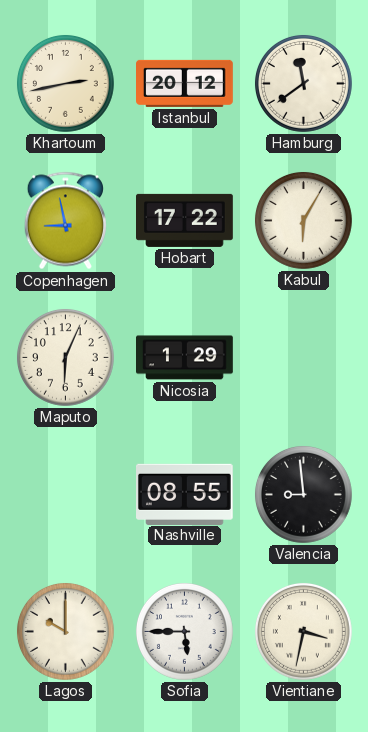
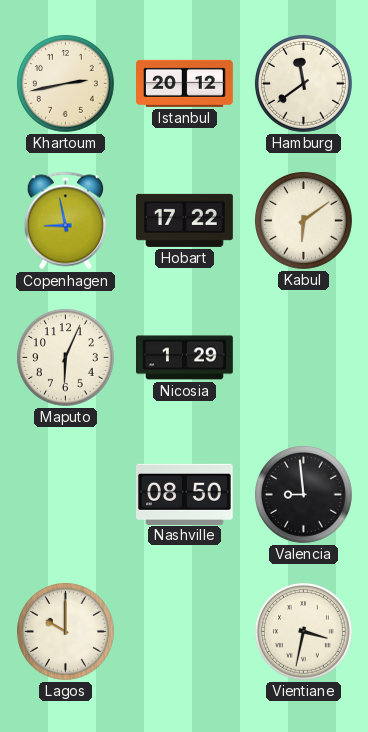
Kabul: 6:05 -> 6:09 (303, 220)
Nashville: 08:55 -> 08:50 (185, 494)
Sofia: 5:45 -> none (184, 631)
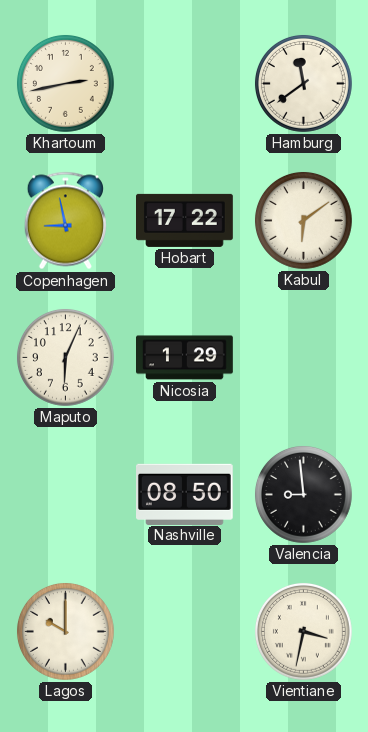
Istanbul: 20:12 -> none (185, 83)
